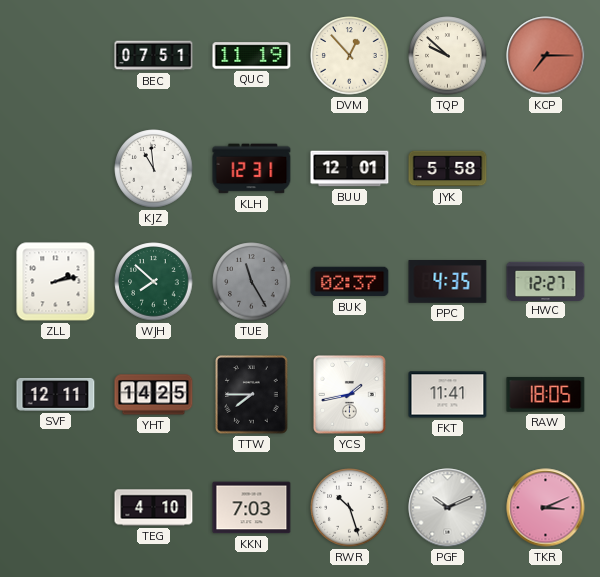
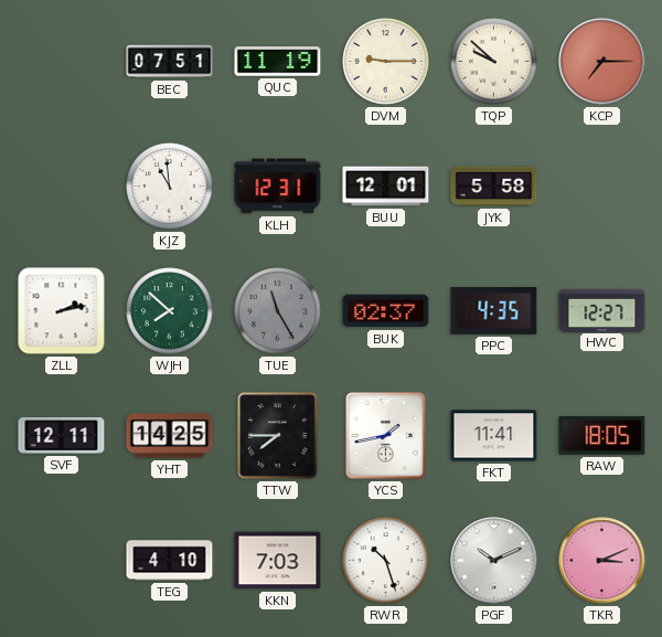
DVM: 12:53 -> 9:15 (386, 62)
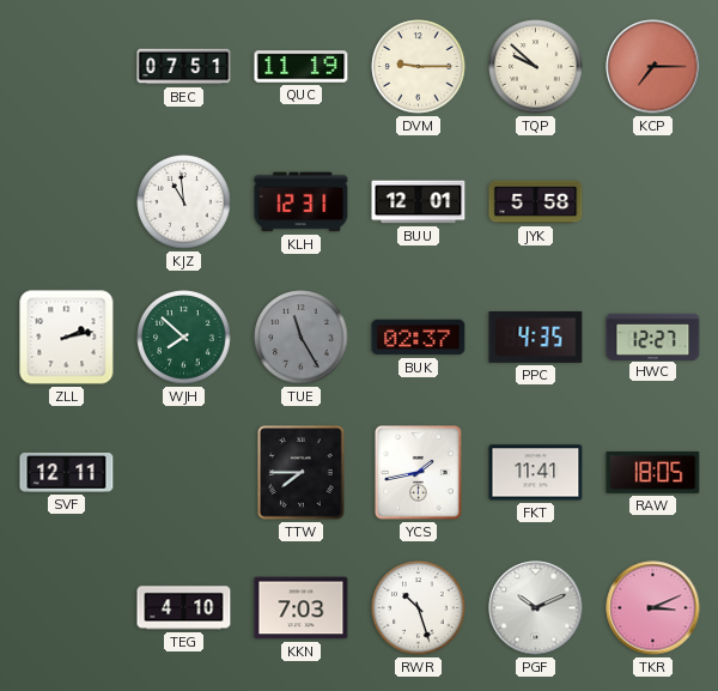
YHT: 14:25 -> none (170, 436)
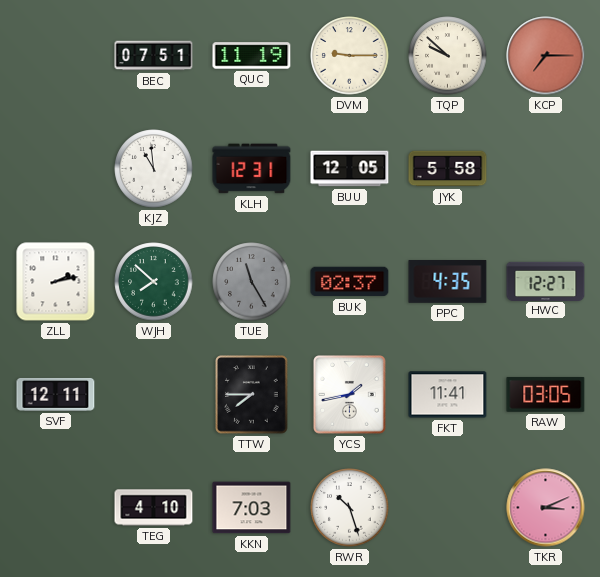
BUU: 12:01 -> 12:05 (350, 169)
RAW: 18:05 -> 03:05 (546, 394)
PGF: 10:11 -> none (536, 608)
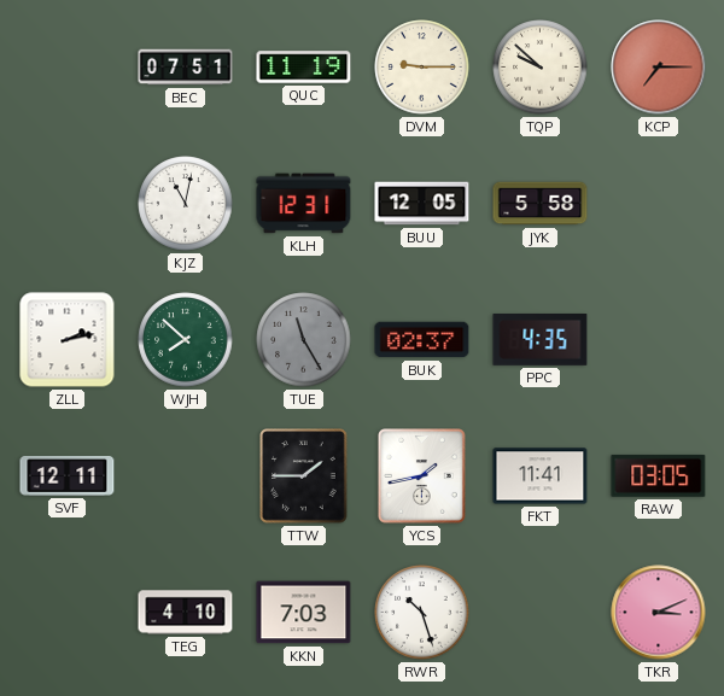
KJZ: 10:59 -> 11:02 (186, 204)
HWC: 12:27 -> none (546, 281)
TTW: 7:45 -> 1:45 (304, 476)
